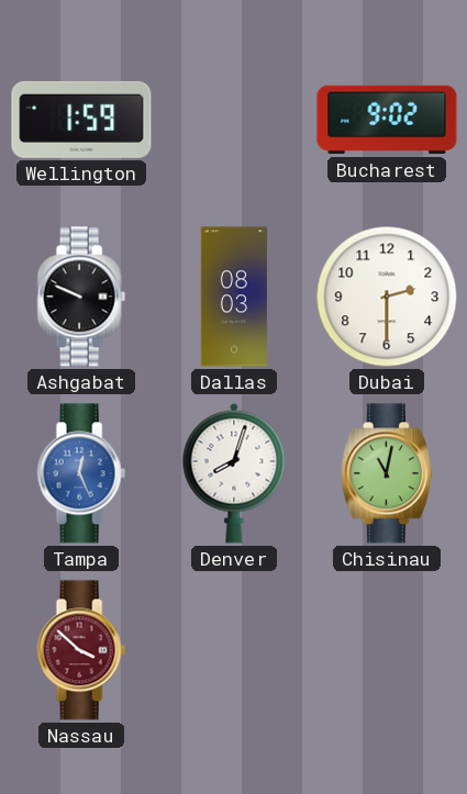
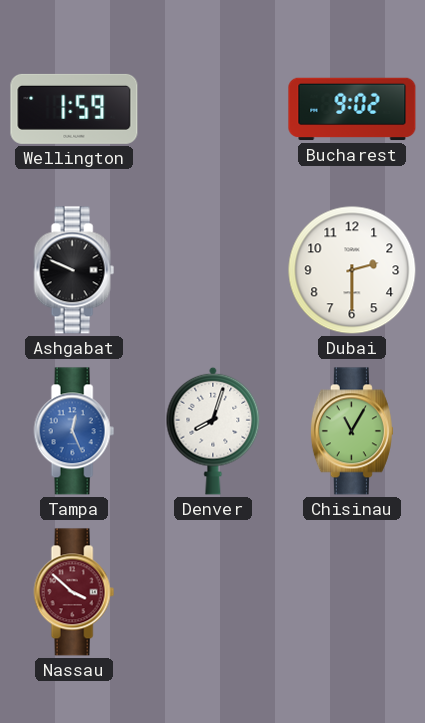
Dallas: 08:03 -> none (234, 297)
Chisinau: 11:02 -> 11:05 (352, 431)
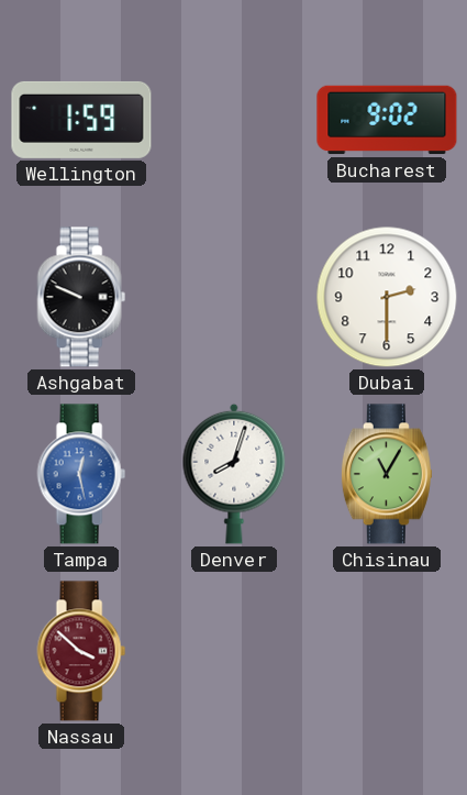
Tampa: 12:26 -> 12:28 (81, 474)
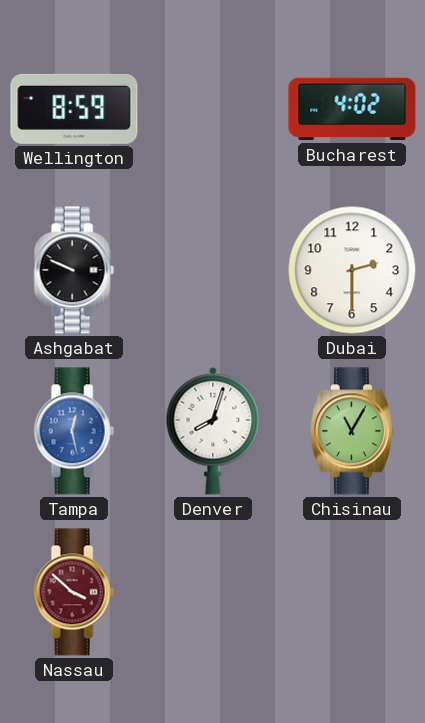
Wellington: 1:59 -> 8:59 (74, 109)
Bucharest: 9:02 -> 4:02 (352, 109)
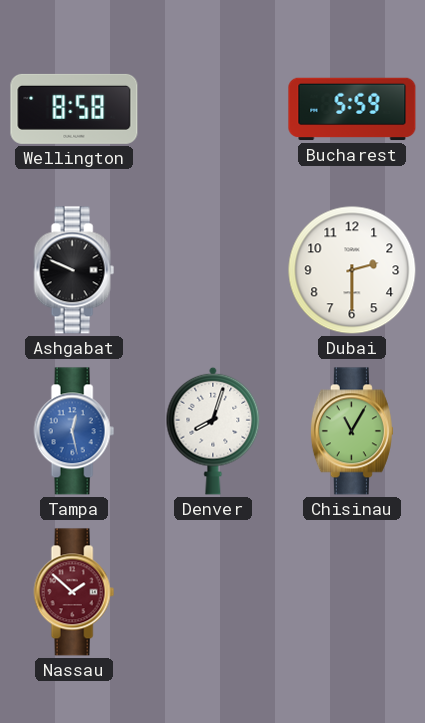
Wellington: 8:59 -> 8:58 (74, 109)
Bucharest: 4:02 -> 5:59 (352, 109)
Nassau: 3:52 -> 1:52 (74, 592)
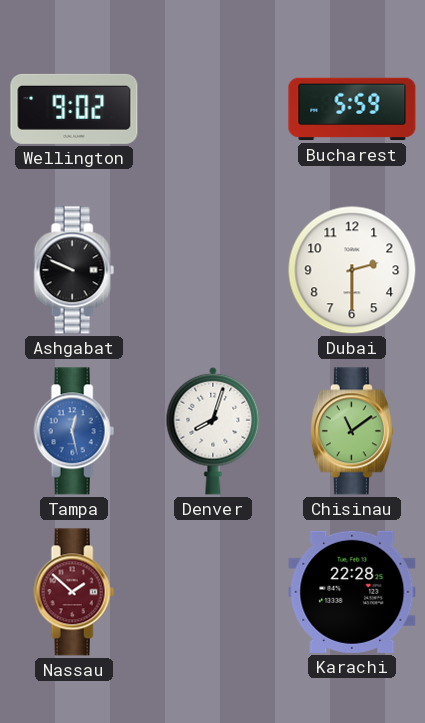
Wellington: 8:58 -> 9:02 (74, 109)
Chisinau: 11:05 -> 11:09 (352, 431)
Karachi: none -> 22:28 (352, 592)
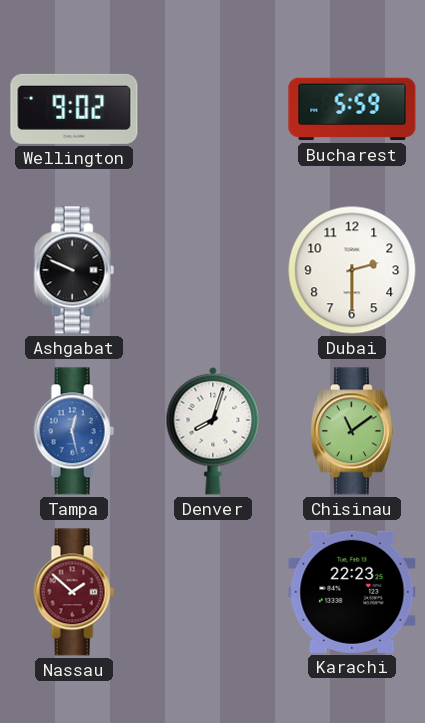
Karachi: 22:28 -> 22:23 (352, 592)
